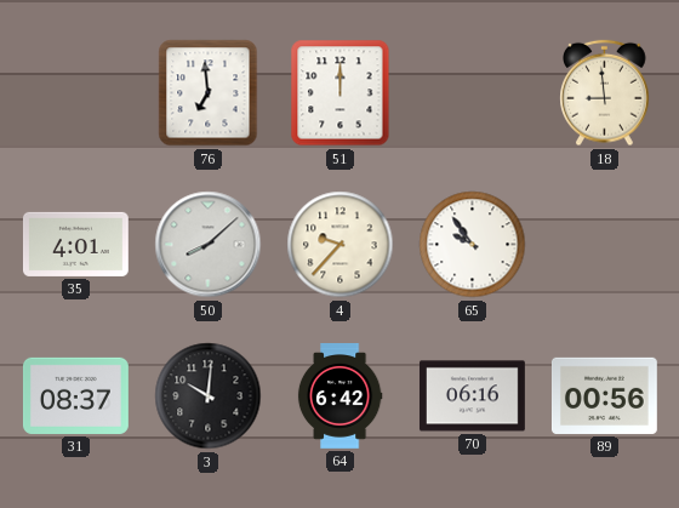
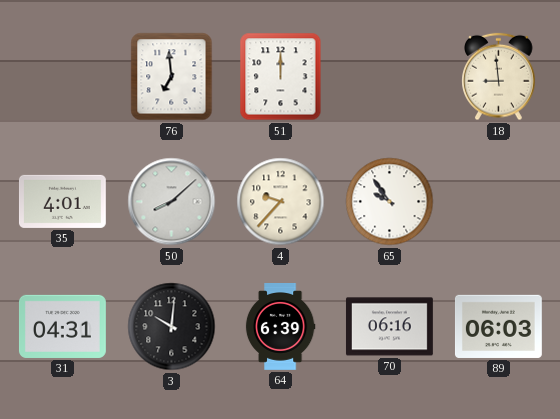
31: 08:37 -> 04:31 (62, 326)
64: 6:42 -> 6:39 (280, 327)
89: 00:56 -> 06:03 (498, 326)
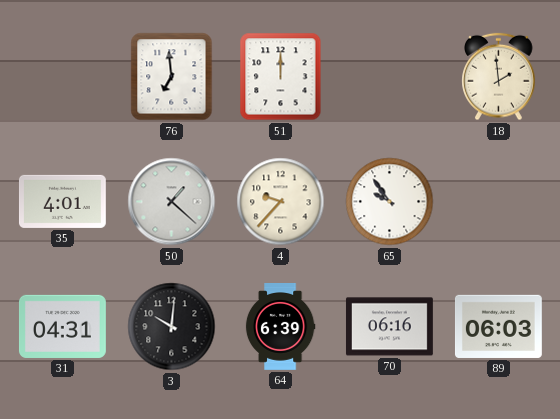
18: 8:59 -> 1:59 (499, 77)
50: 8:08 -> 1:22 (172, 202)
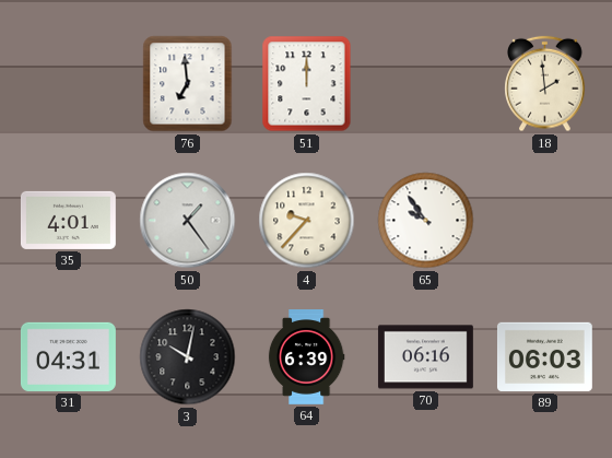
50: 1:22 -> 1:24 (188, 221)
3: 10:01 -> 10:02 (188, 357)
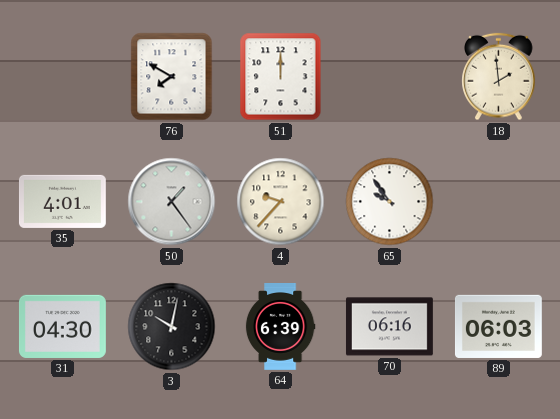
76: 6:59 -> 7:50 (172, 77)
31: 04:31 -> 04:30 (62, 326)
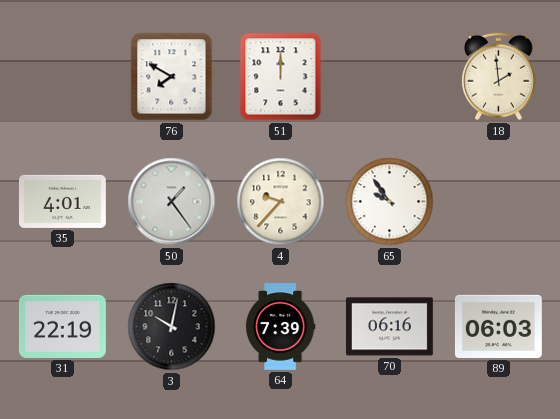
31: 04:30 -> 22:19 (62, 326)
64: 6:39 -> 7:39 (280, 327)
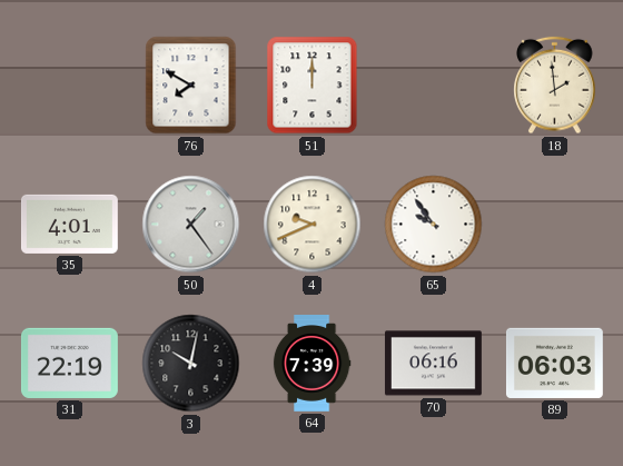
4: 9:37 -> 9:41 (313, 225)
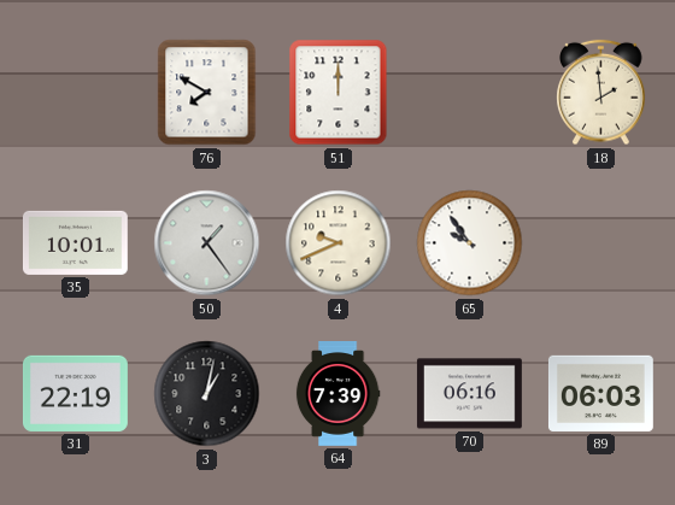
35: 4:01 -> 10:01 (75, 242)
3: 10:02 -> 1:02 (207, 394)
